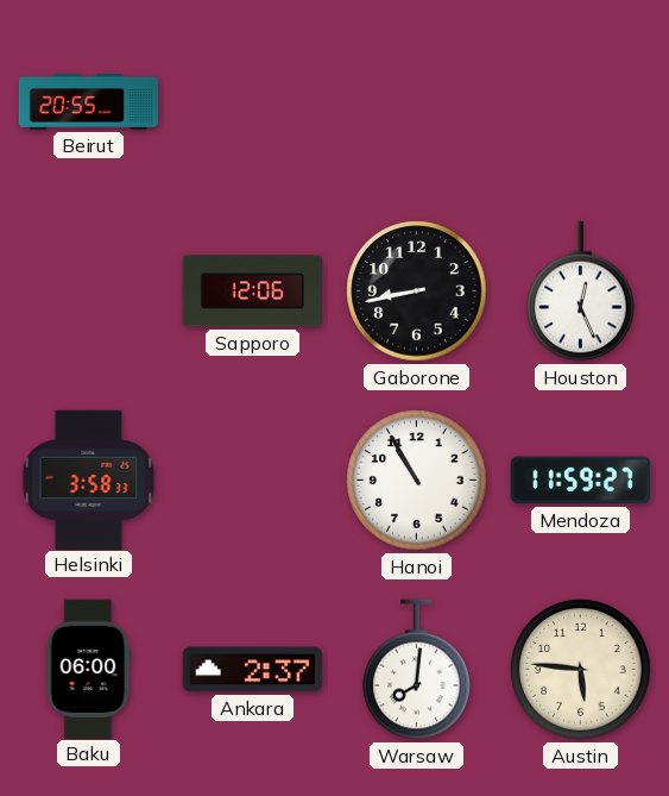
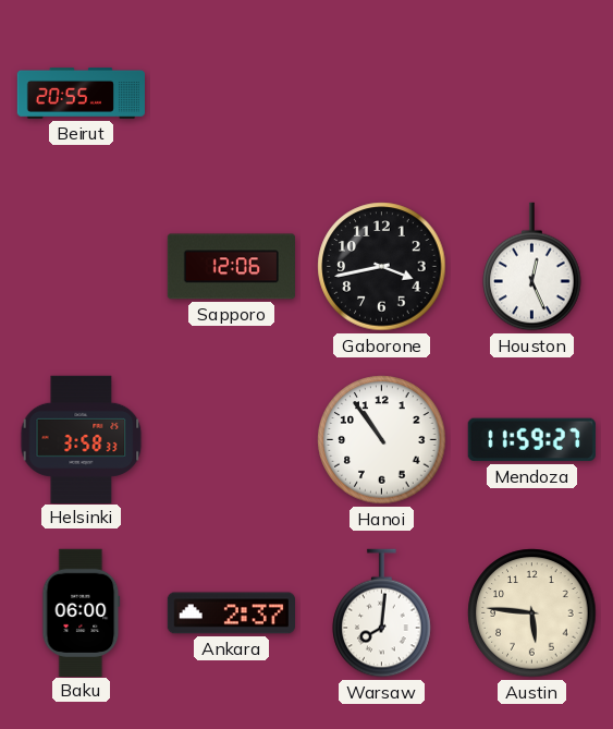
Gaborone: 8:43 -> 3:43 (382, 267)
Hanoi: 10:55 -> 10:54 (382, 440)
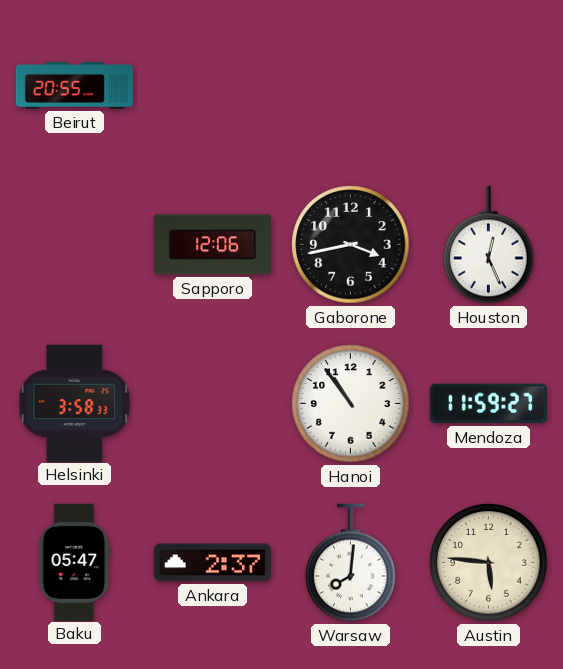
Baku: 06:00 -> 05:47 (75, 562)
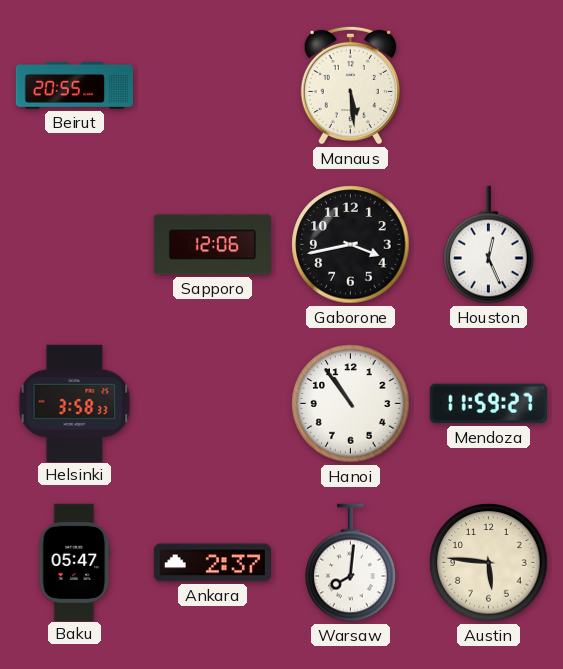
Manaus: none -> 5:29 (350, 85)
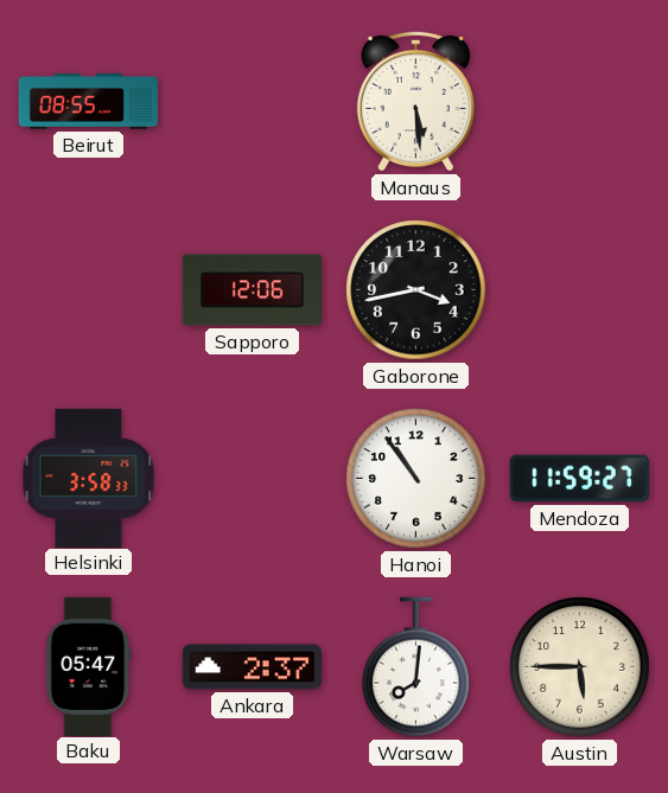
Beirut: 20:55 -> 08:55 (88, 101)
Houston: 12:26 -> none (489, 245)
Austin: 5:46 -> 5:45 (580, 667)
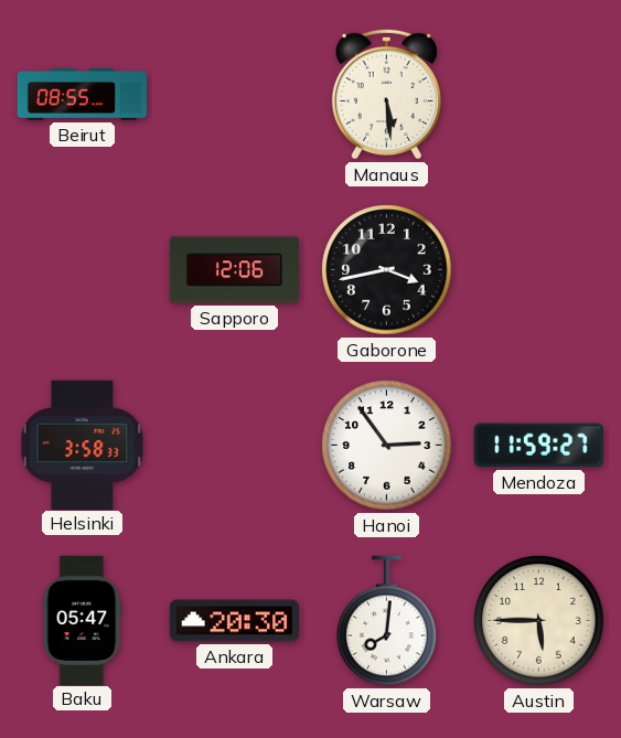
Hanoi: 10:54 -> 2:54 (387, 446)
Ankara: 2:37 -> 20:30 (234, 621)
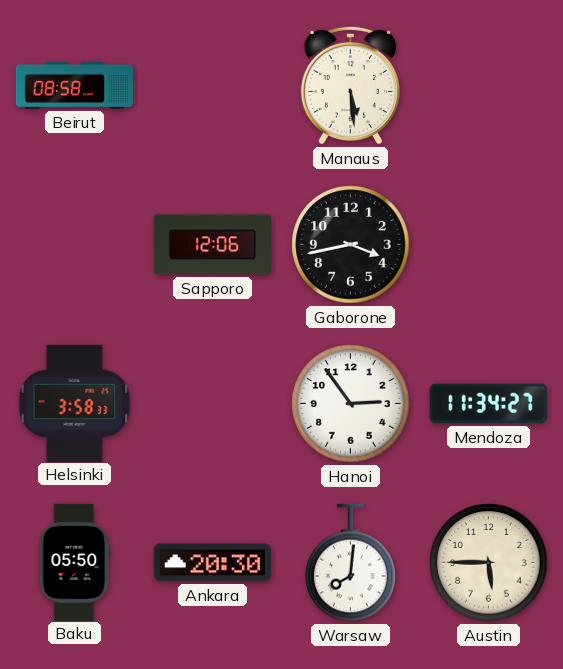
Beirut: 08:55 -> 08:58 (74, 85)
Mendoza: 11:59 -> 11:34 (488, 404)
Baku: 05:47 -> 05:50 (75, 562)
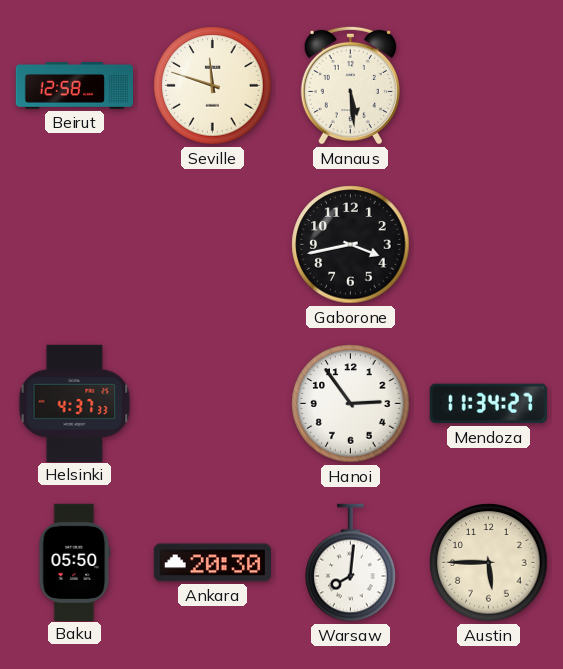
Beirut: 08:58 -> 12:58 (74, 85)
Seville: none -> 11:48 (213, 86)
Sapporo: 12:06 -> none (212, 245)
Helsinki: 3:58 -> 4:37 (75, 403)
